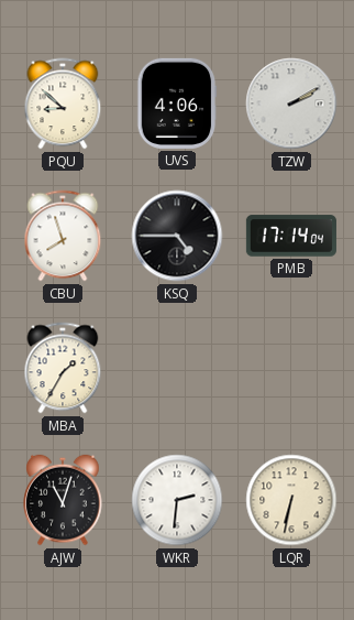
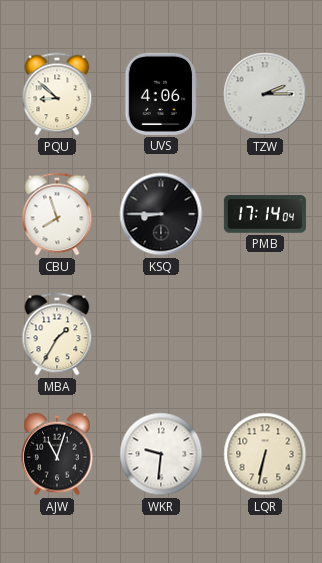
TZW: 2:10 -> 2:15 (265, 94)
KSQ: 4:45 -> 8:45 (161, 214)
WKR: 2:31 -> 9:31 (161, 454)
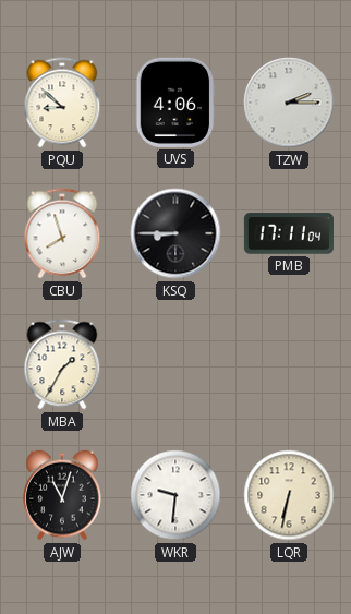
PMB: 17:14 -> 17:11 (289, 233)
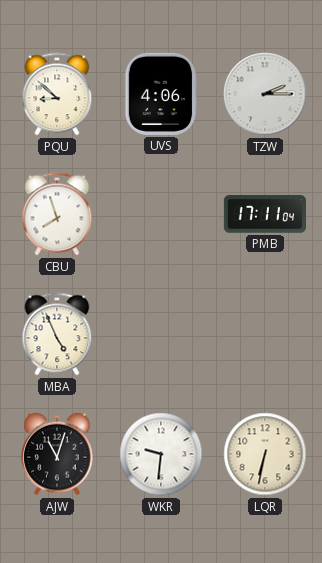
KSQ: 8:45 -> none (175, 233)
MBA: 1:35 -> 4:56 (57, 334)
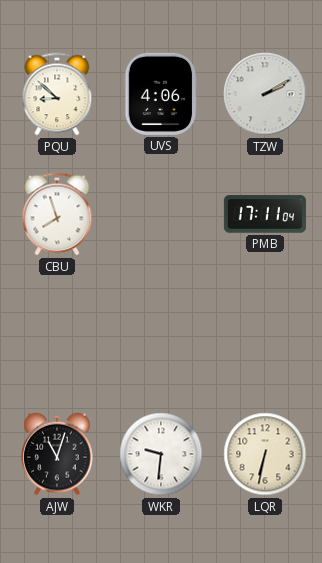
TZW: 2:15 -> 2:10 (265, 94)
MBA: 4:56 -> none (57, 334)
